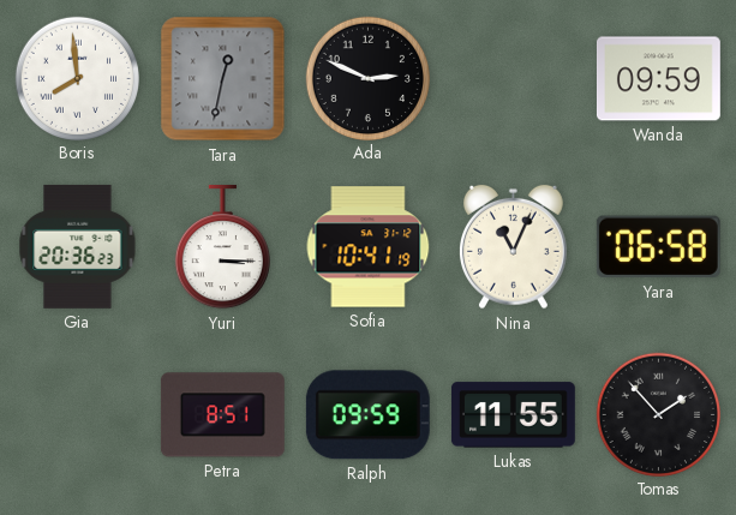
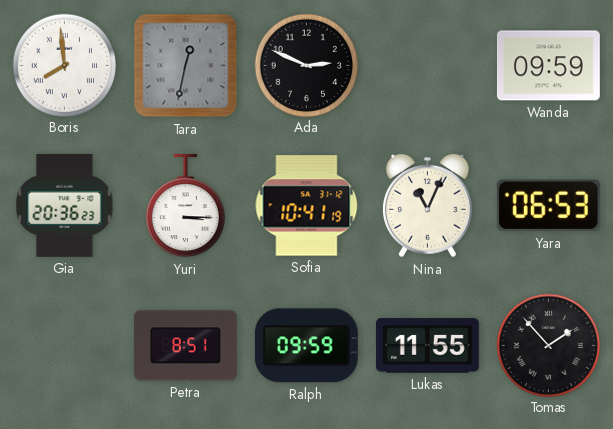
Yara: 06:58 -> 06:53 (548, 206)
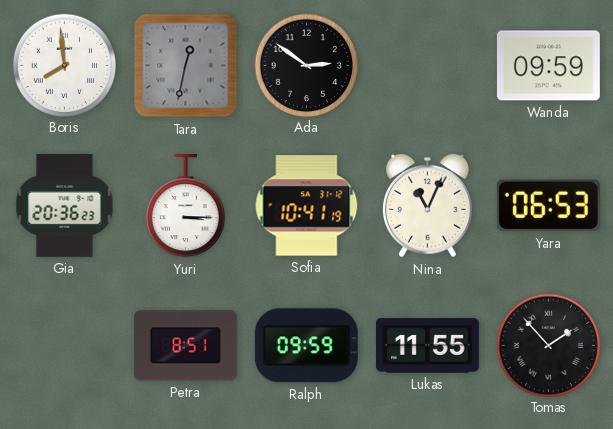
Ada: 2:49 -> 2:51 (306, 65)
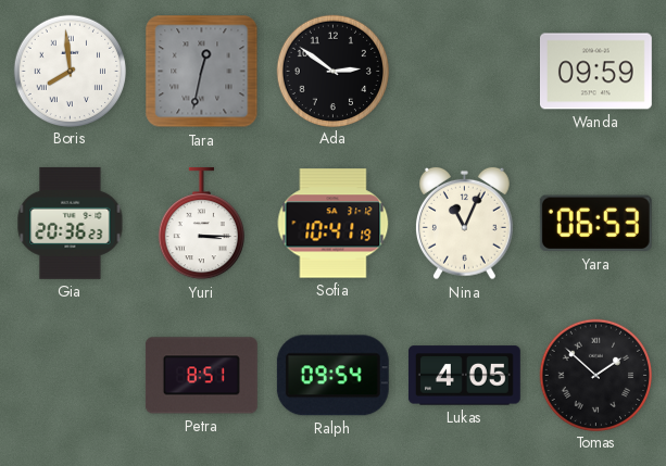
Ralph: 09:59 -> 09:54 (332, 376)
Lukas: 11:55 -> 4:05 (464, 376)
Tomas: 1:53 -> 1:52 (595, 375)
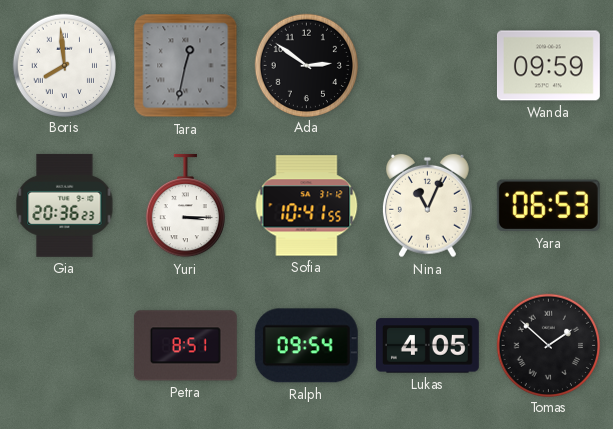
Sofia: 10:41:19 -> 10:41:55 (307, 206)
